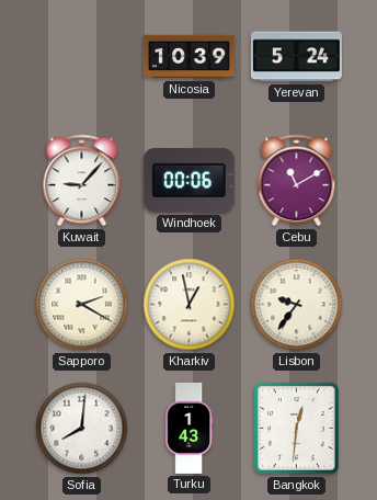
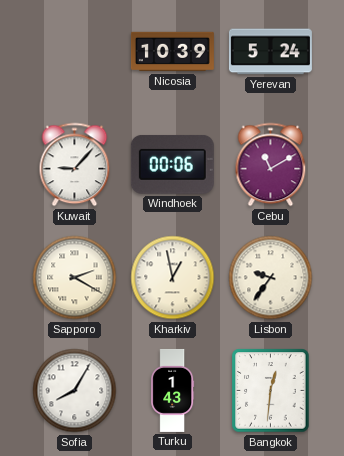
Sofia: 8:01 -> 8:05 (75, 391)
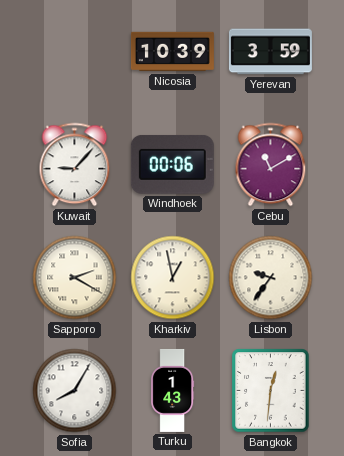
Yerevan: 5:24 -> 3:59 (270, 52)
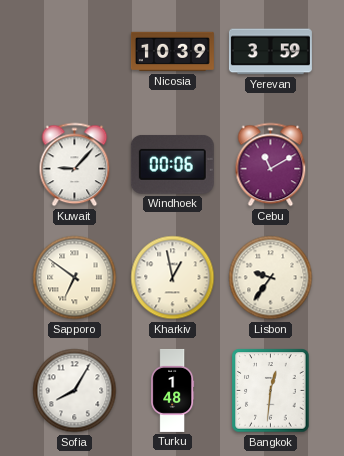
Sapporo: 2:20 -> 6:51 (75, 278)
Turku: 1:43 -> 1:48 (173, 390)
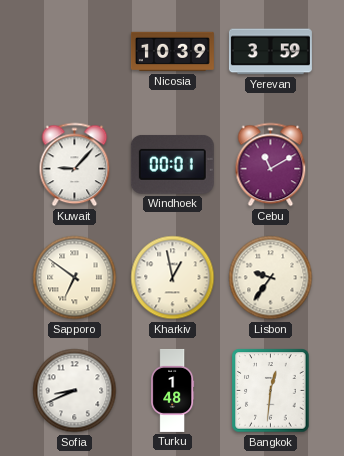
Windhoek: 00:06 -> 00:01 (172, 164)
Sofia: 8:05 -> 8:41 (75, 391)
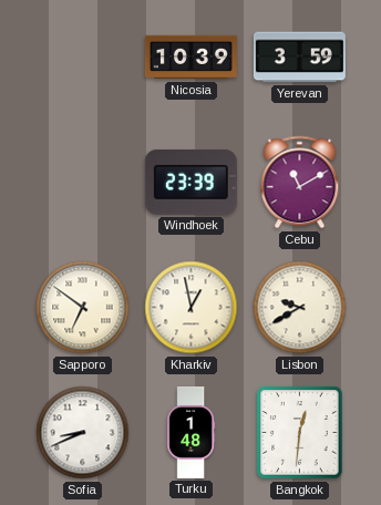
Kuwait: 9:07 -> none (75, 165)
Windhoek: 00:01 -> 23:39 (190, 182)
Lisbon: 9:36 -> 9:40 (300, 308)
